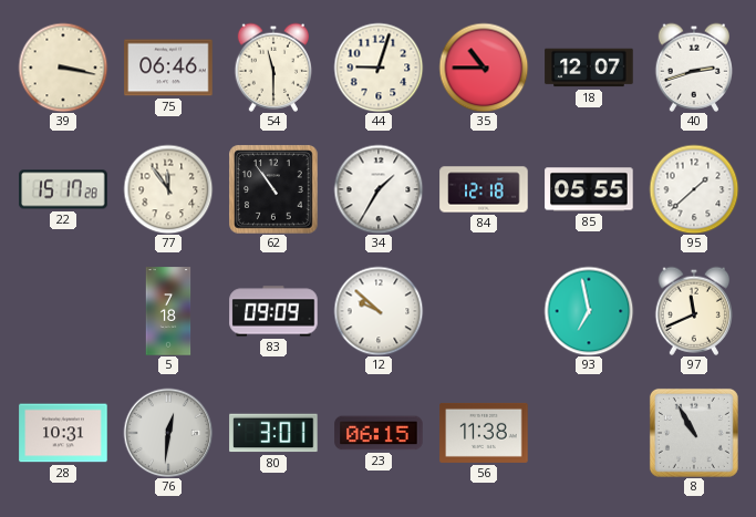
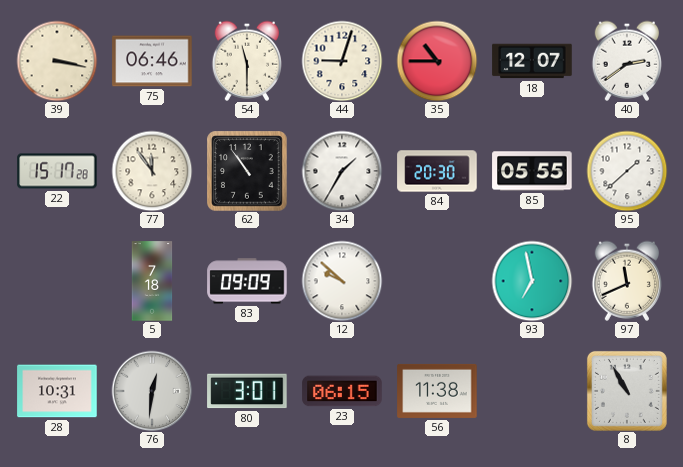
40: 2:42 -> 2:39 (626, 61)
84: 12:18 -> 20:30 (437, 171)
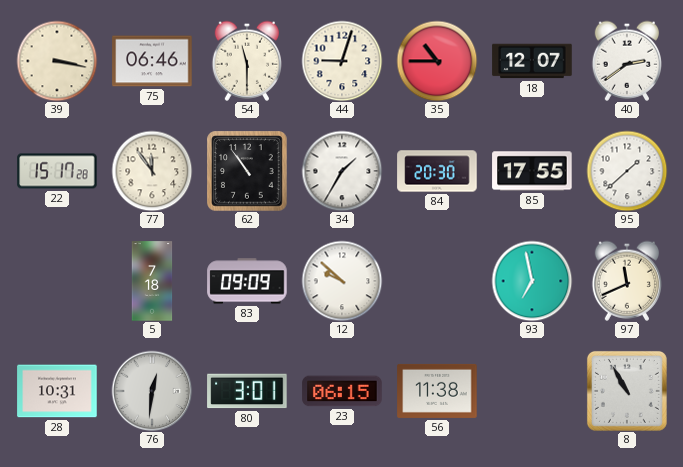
85: 05:55 -> 17:55 (532, 171)
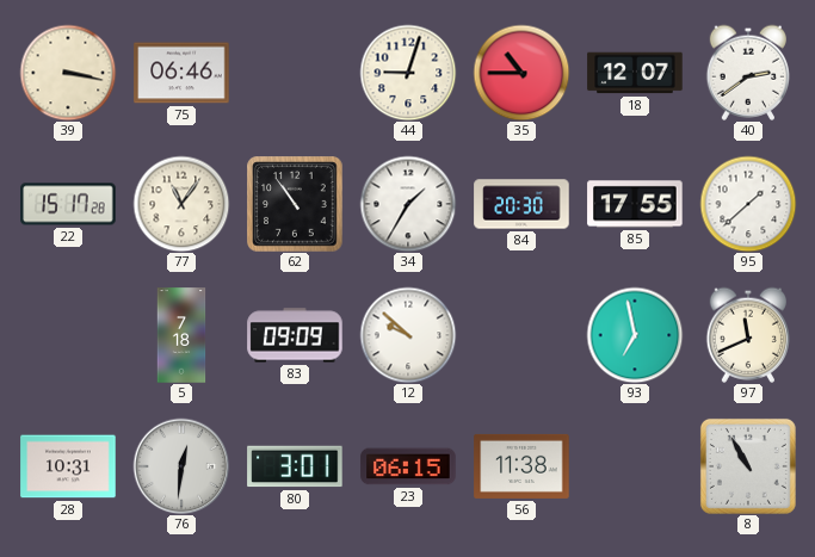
54: 11:30 -> none (246, 61)
77: 11:54 -> 11:06 (181, 204)
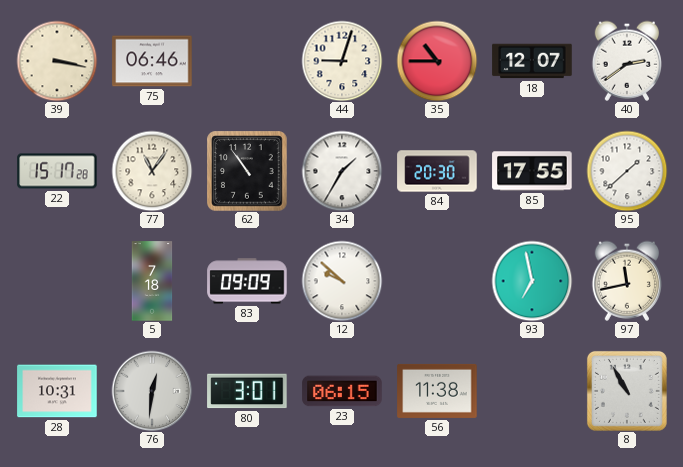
97: 11:41 -> 11:43 (626, 281)
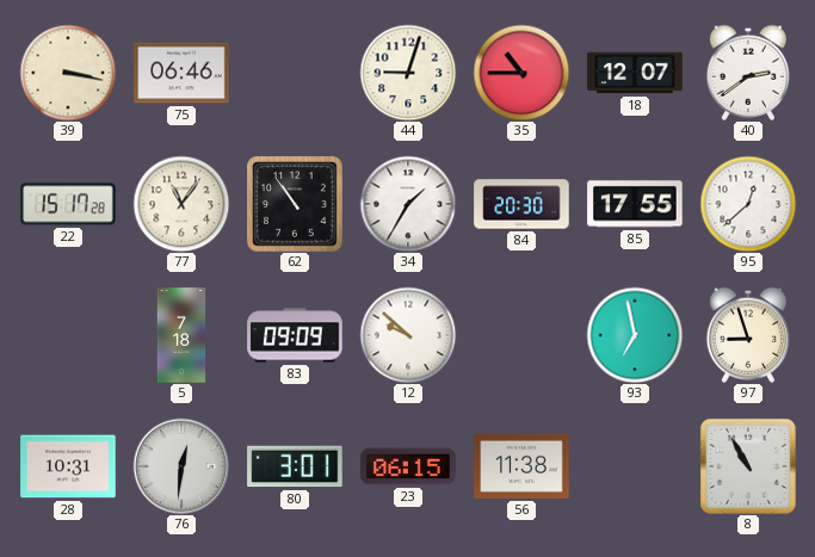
95: 1:38 -> 12:38 (748, 204)
97: 11:43 -> 8:57 (747, 335)
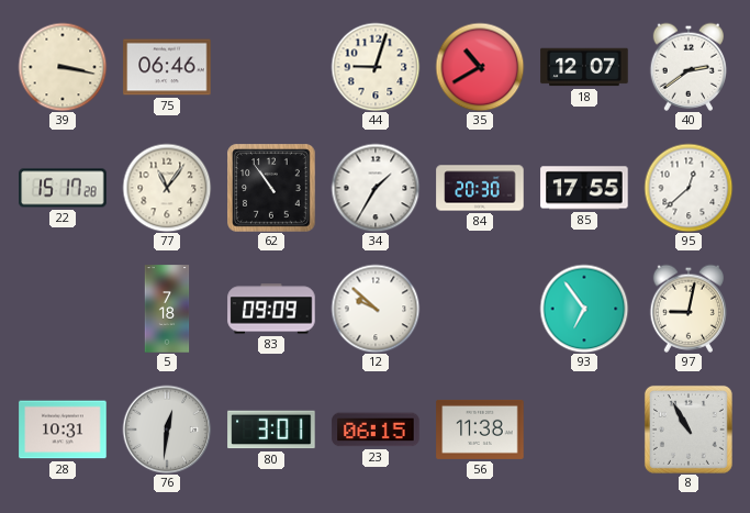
35: 10:45 -> 10:40 (480, 67)
93: 6:58 -> 6:54 (584, 309)
97: 8:57 -> 9:02 (687, 309)
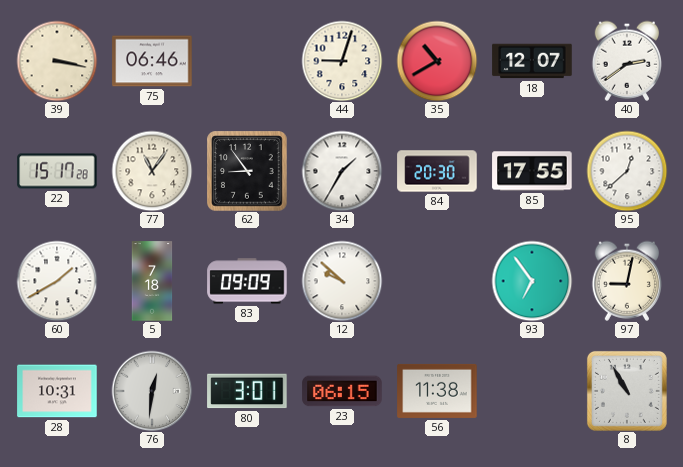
62: 10:54 -> 8:54 (247, 171)
60: none -> 1:40 (57, 281)
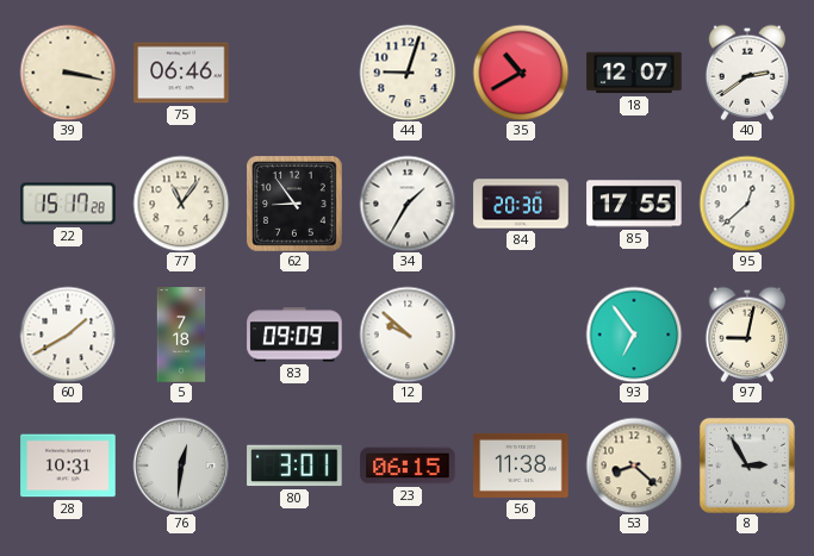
53: none -> 8:22 (634, 466)
8: 10:55 -> 2:55 (747, 466)
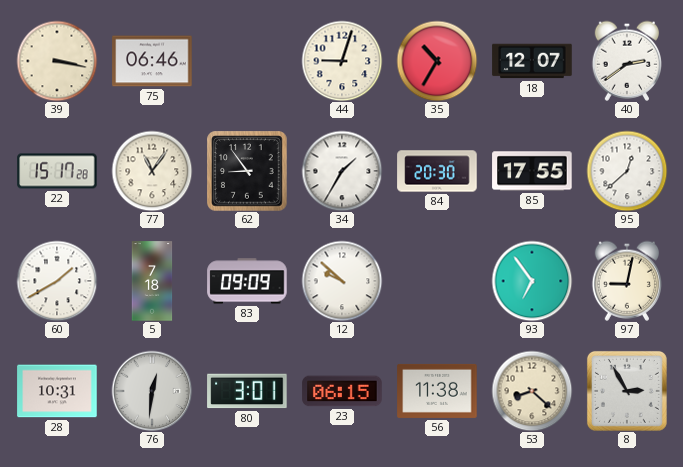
35: 10:40 -> 10:35 (437, 61)
